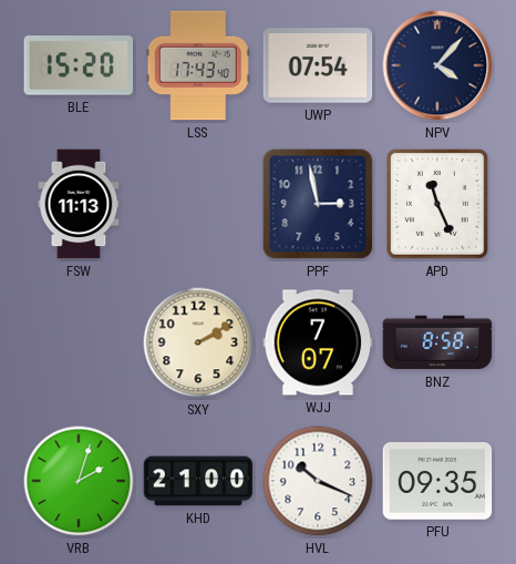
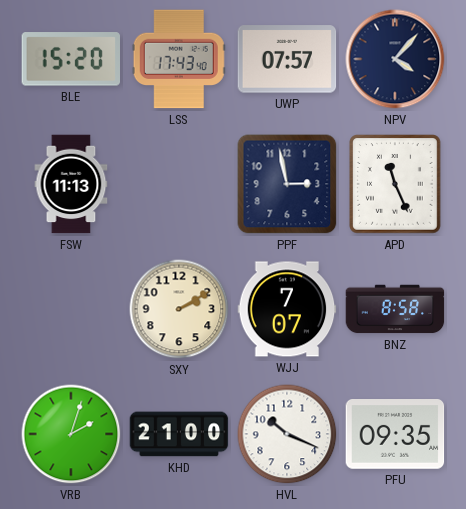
UWP: 07:54 -> 07:57 (287, 59)
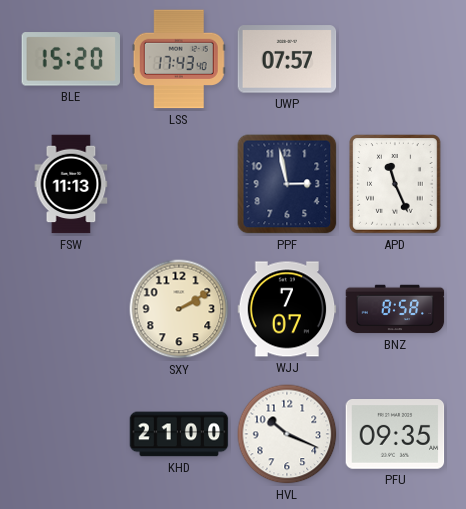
NPV: 4:07 -> none (395, 59)
VRB: 2:03 -> none (71, 434)
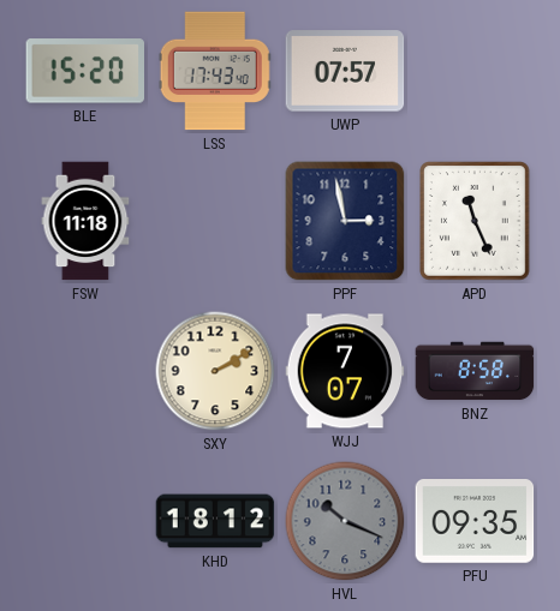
FSW: 11:13 -> 11:18 (85, 221)
KHD: 21:00 -> 18:12 (215, 521)
HVL dial: white -> grey (345, 521)
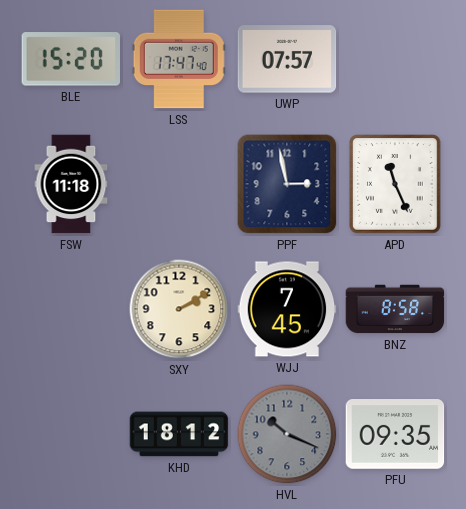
LSS: 17:43 -> 17:47 (179, 59)
WJJ: 7:07 -> 7:45 (287, 309)
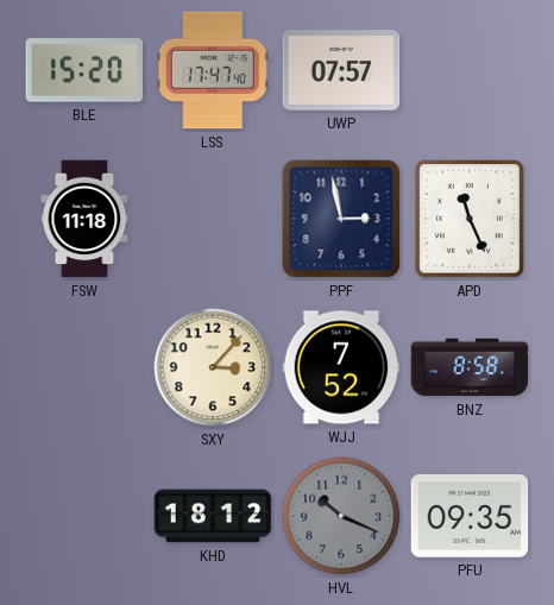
SXY: 2:10 -> 3:07 (213, 367)
WJJ: 7:45 -> 7:52 (341, 367)
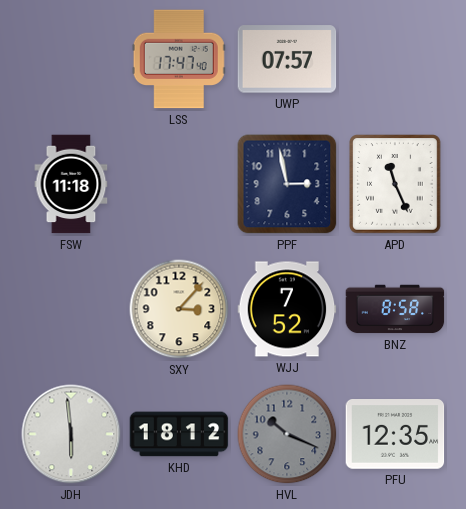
BLE: 15:20 -> none (84, 70)
JDH: none -> 5:59 (71, 434)
PFU: 09:35 -> 12:35 (395, 435)
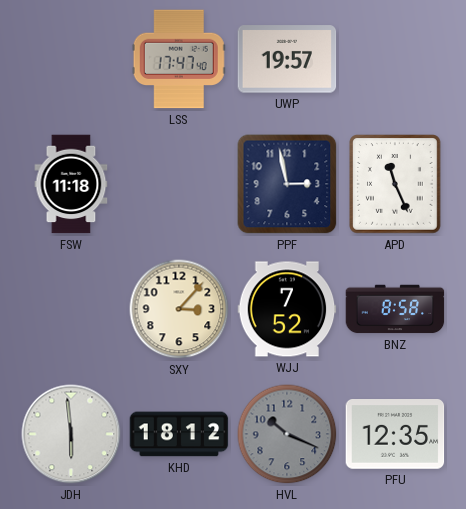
UWP: 07:57 -> 19:57 (287, 59)
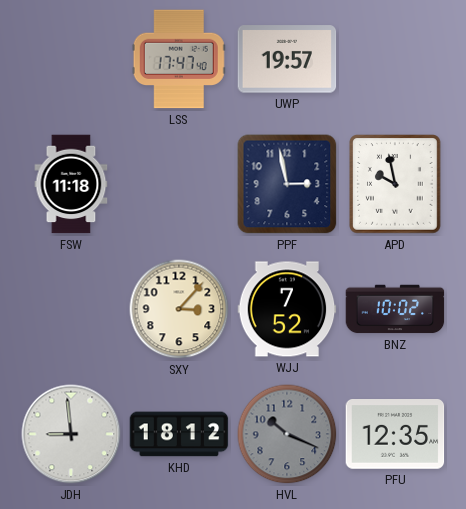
APD: 11:26 -> 9:58 (396, 185)
BNZ: 8:58 -> 10:02 (395, 309)
JDH: 5:59 -> 8:59 (71, 434)
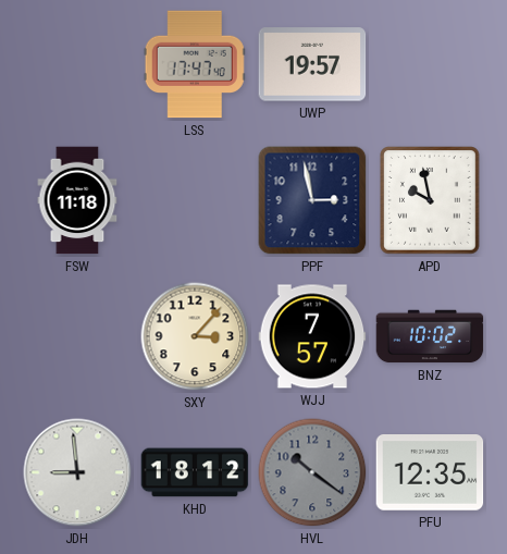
WJJ: 7:52 -> 7:57 (312, 336)
HVL: 10:19 -> 10:21 (312, 472)
